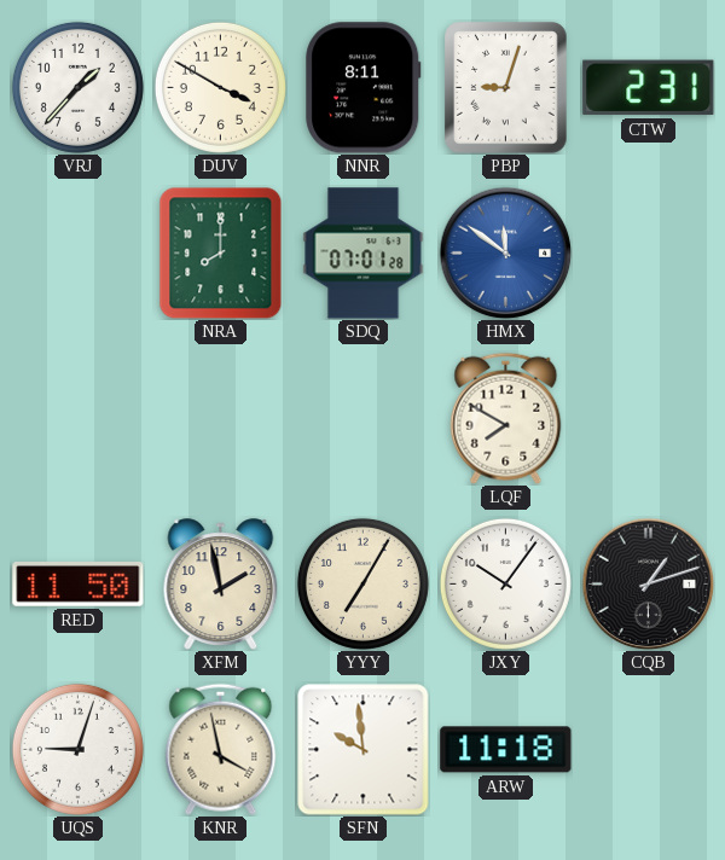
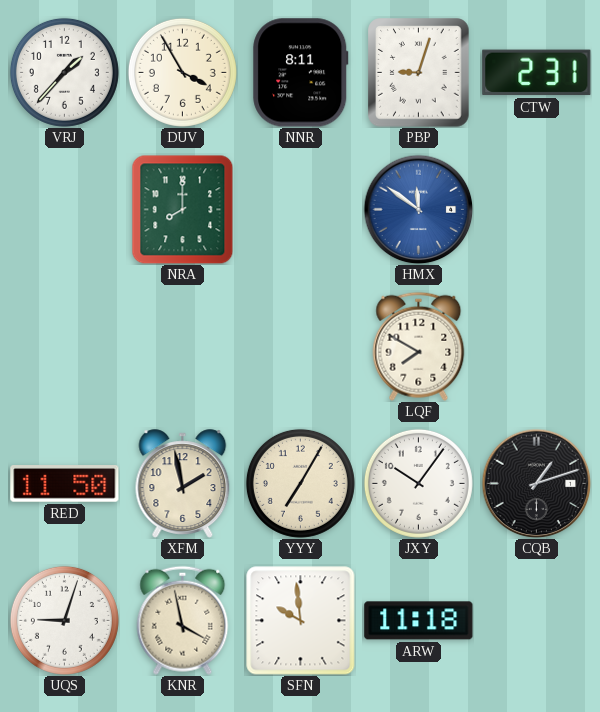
DUV: 3:50 -> 3:55 (182, 72)
SDQ: 07:01 -> none (364, 254)
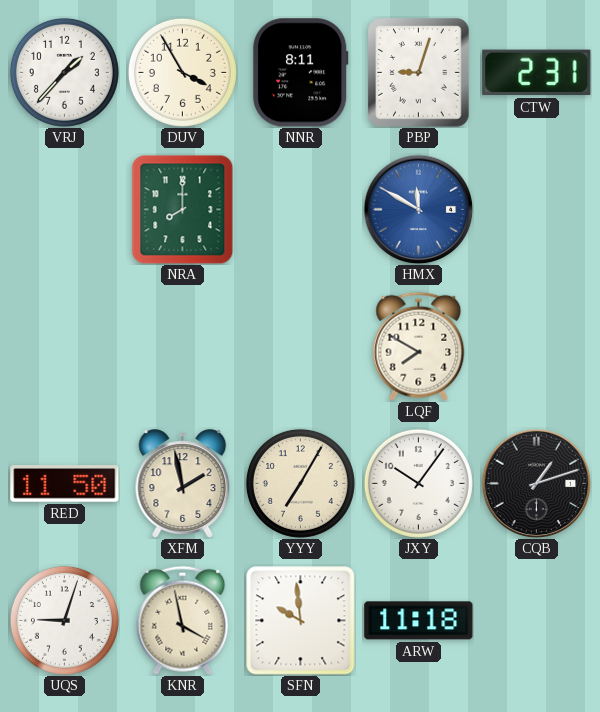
HMX: 11:51 -> 11:50 (418, 209)
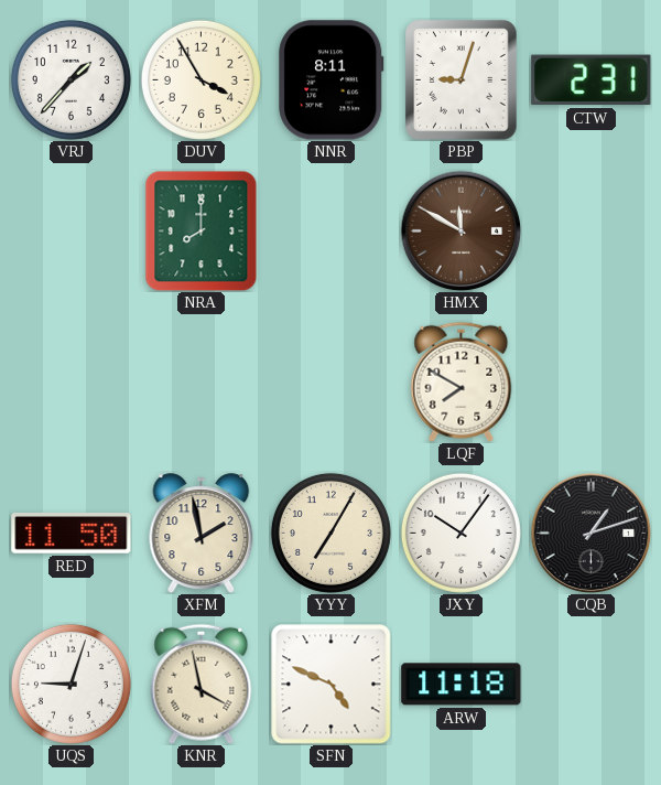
HMX dial: blue -> brown (460, 230)
SFN: 9:59 -> 4:49 (332, 685)
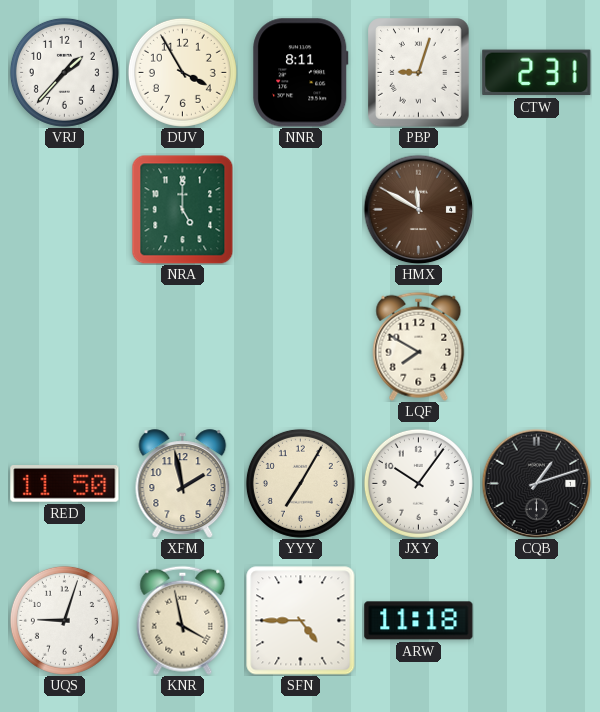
NRA: 8:00 -> 5:00 (183, 209)
SFN: 4:49 -> 4:45 (301, 621)
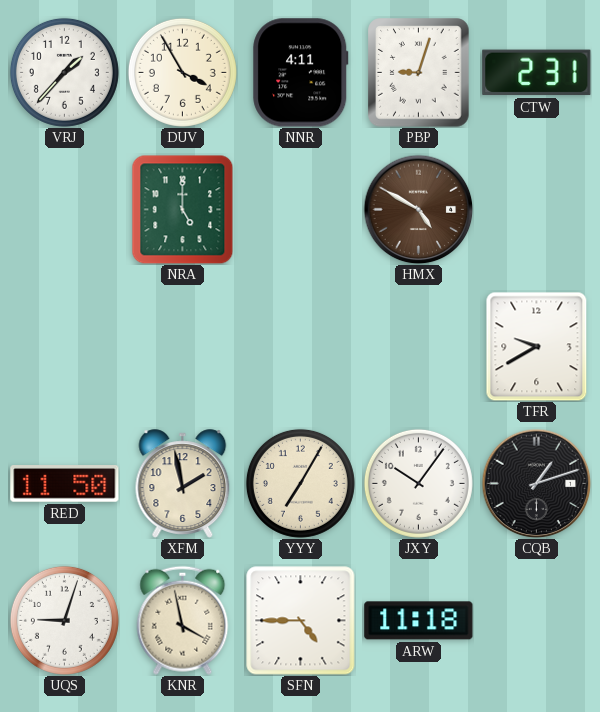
NNR: 8:11 -> 4:11 (301, 73)
HMX: 11:50 -> 4:50 (418, 209)
LQF: 7:50 -> none (419, 346)
TFR: none -> 9:40 (537, 346)
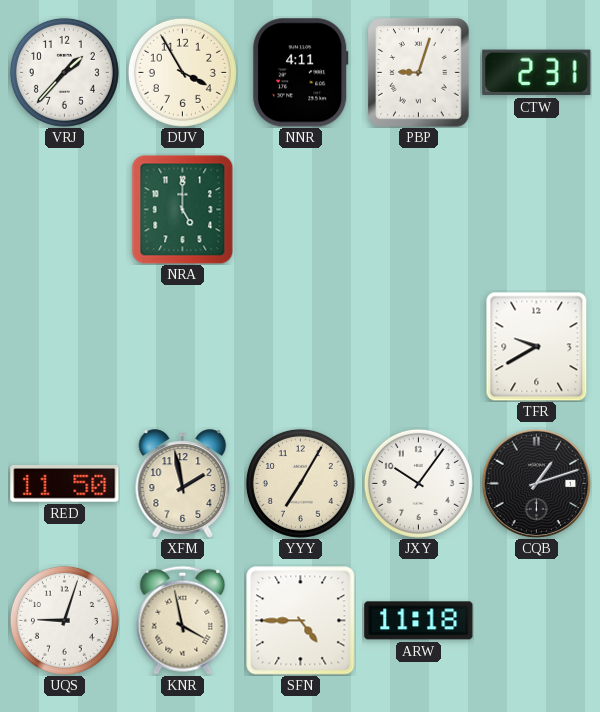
HMX: 4:50 -> none (418, 209)
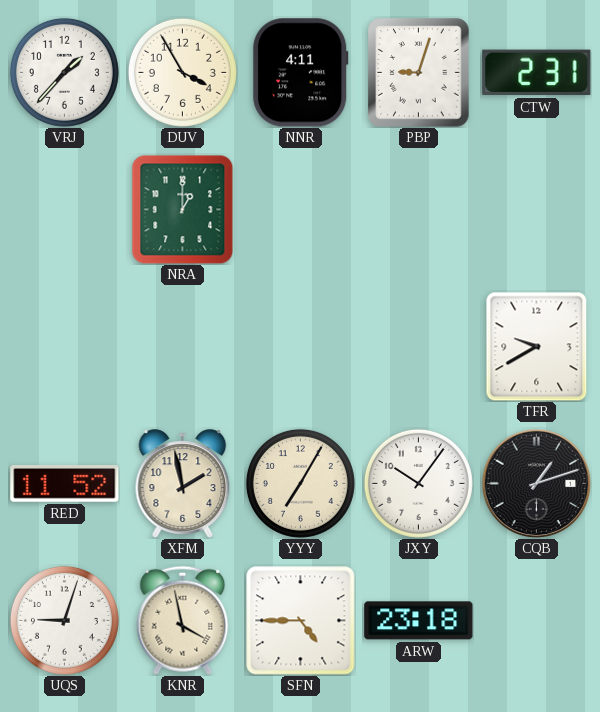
NRA: 5:00 -> 1:00 (183, 209)
RED: 11:50 -> 11:52 (65, 484)
ARW: 11:18 -> 23:18 (419, 621)
